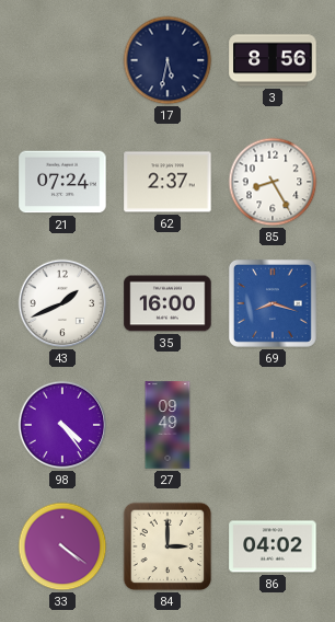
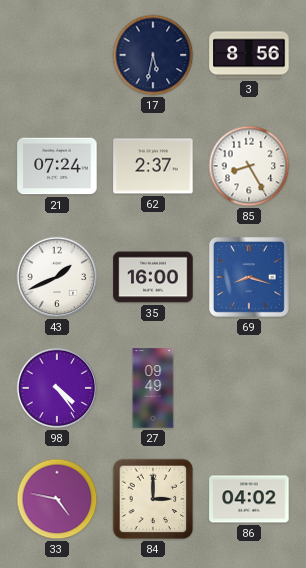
33: 4:21 -> 4:47 (57, 499)
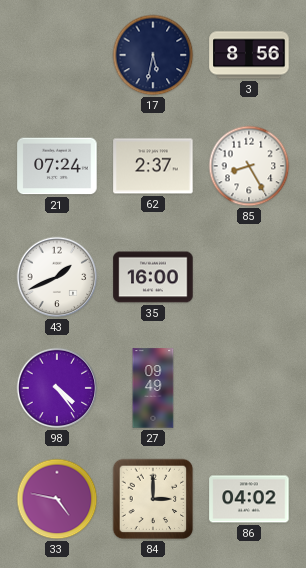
69: 8:18 -> none (249, 277)
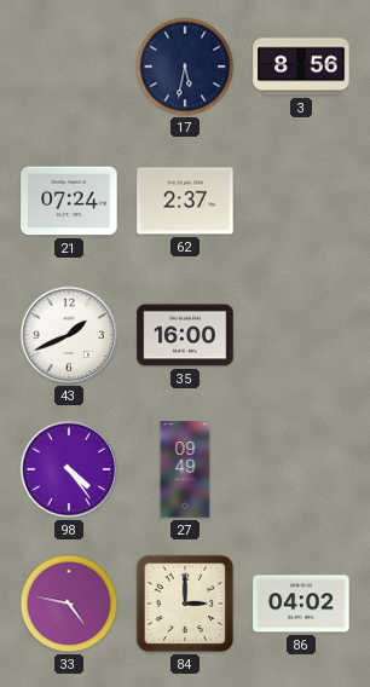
85: 8:25 -> none (249, 166)
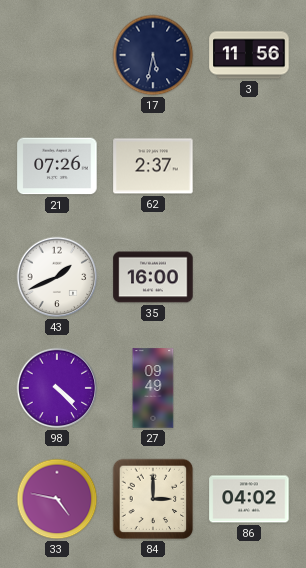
3: 8:56 -> 11:56 (249, 55)
21: 07:24 -> 07:26 (57, 166)
98: 4:24 -> 4:23 (57, 388)
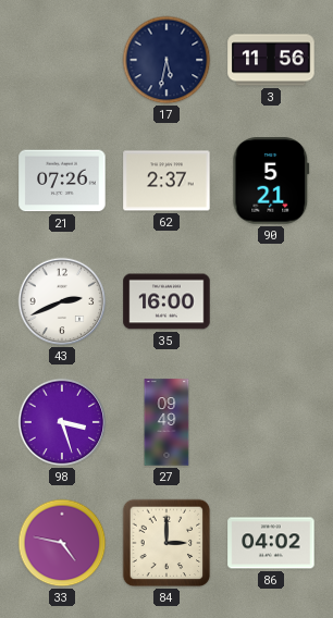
90: none -> 5:21 (271, 181)
43: 1:41 -> 2:41 (62, 301)
98: 4:23 -> 3:27 (62, 422)
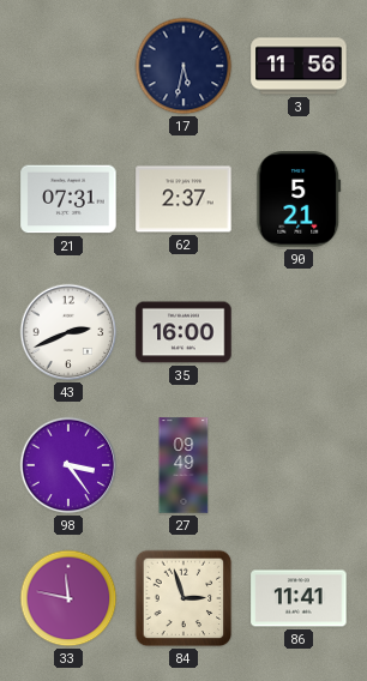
21: 07:26 -> 07:31 (68, 199)
98: 3:27 -> 3:24 (68, 465)
33: 4:47 -> 11:47 (68, 598)
84: 3:00 -> 2:57 (183, 598)
86: 04:02 -> 11:41 (299, 598)
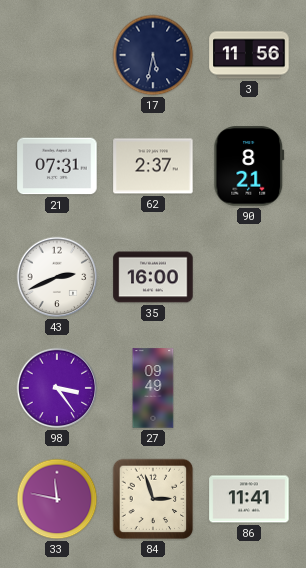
90: 5:21 -> 8:21 (249, 166)
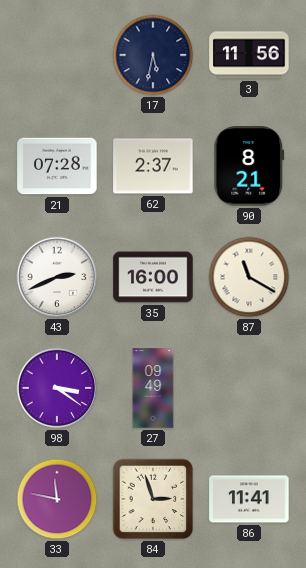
21: 07:31 -> 07:28 (57, 166)
87: none -> 11:20 (249, 277)
98: 3:24 -> 3:21 (57, 388)
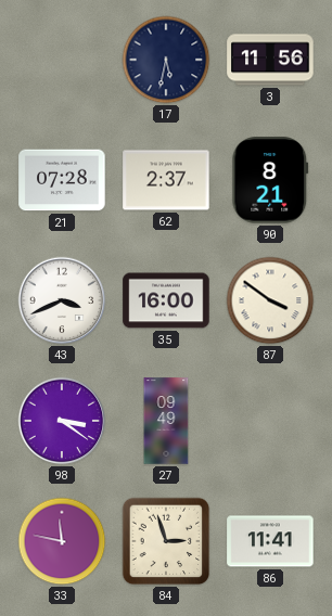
43: 2:41 -> 3:41 (62, 300)
87: 11:20 -> 3:51 (270, 300)
